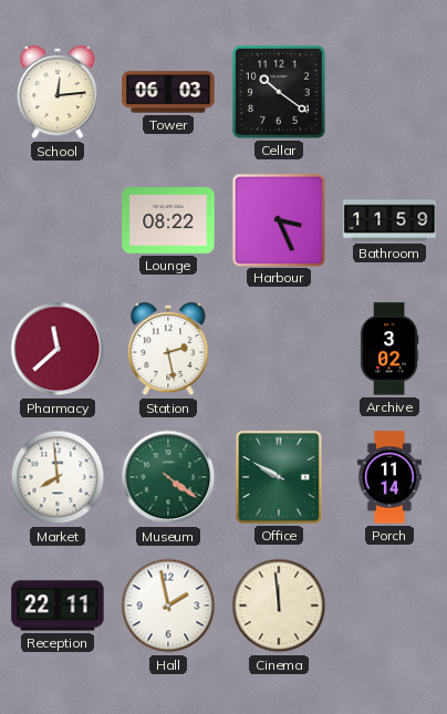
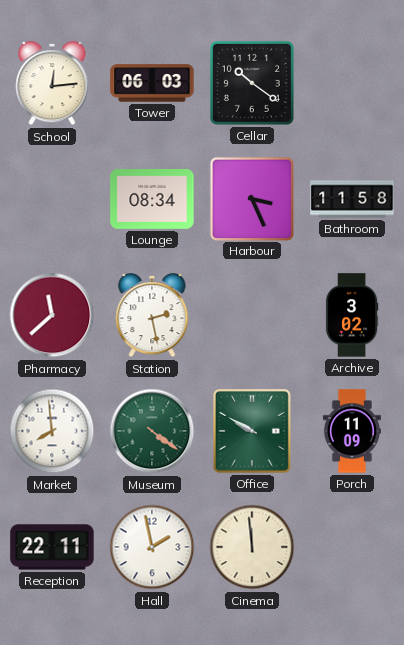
Lounge: 08:22 -> 08:34 (152, 200)
Bathroom: 11:59 -> 11:58 (352, 199)
Porch: 11:14 -> 11:09 (352, 431)
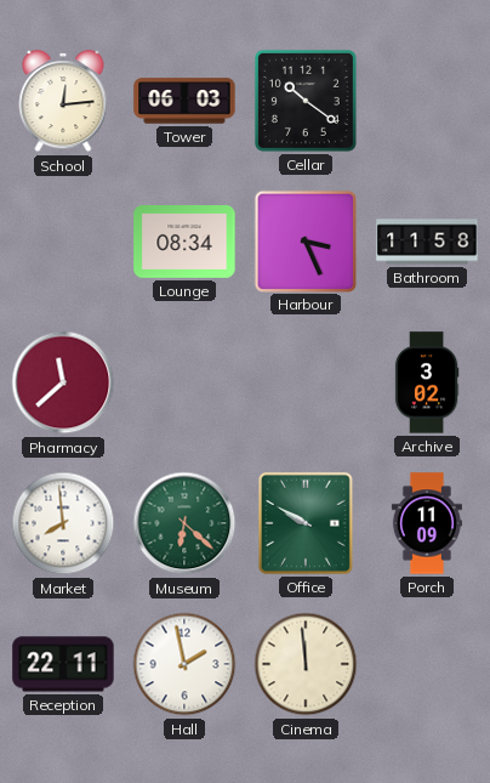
Station: 2:28 -> none (152, 315)
Museum: 4:21 -> 6:22 (184, 523)
